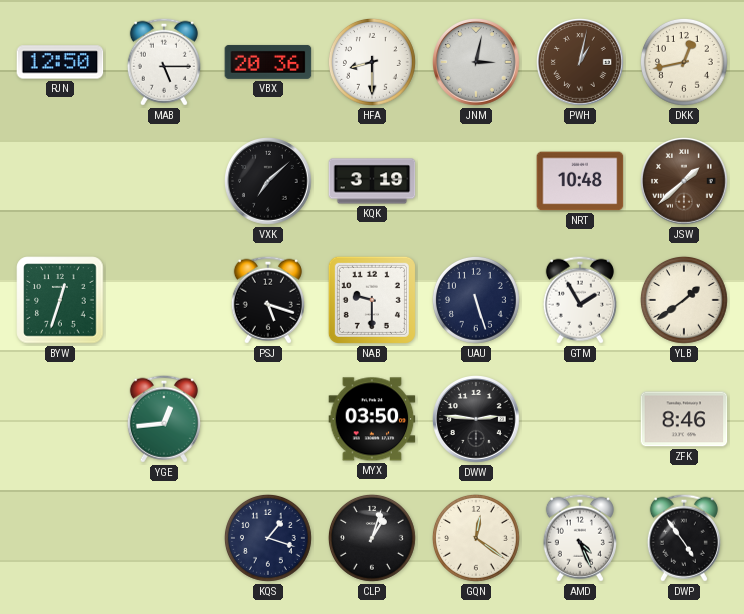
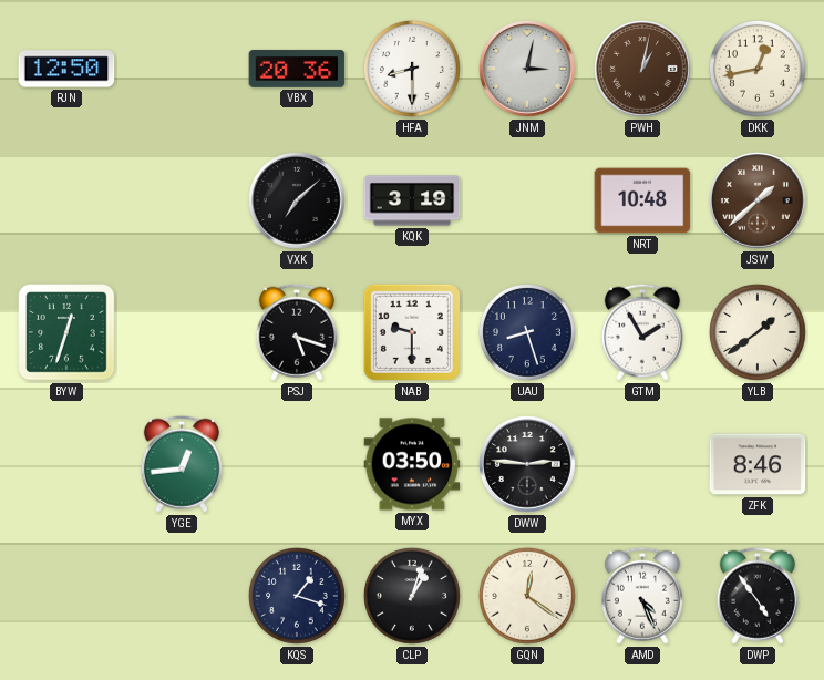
MAB: 5:15 -> none (164, 62)
UAU: 5:27 -> 8:27 (527, 332)
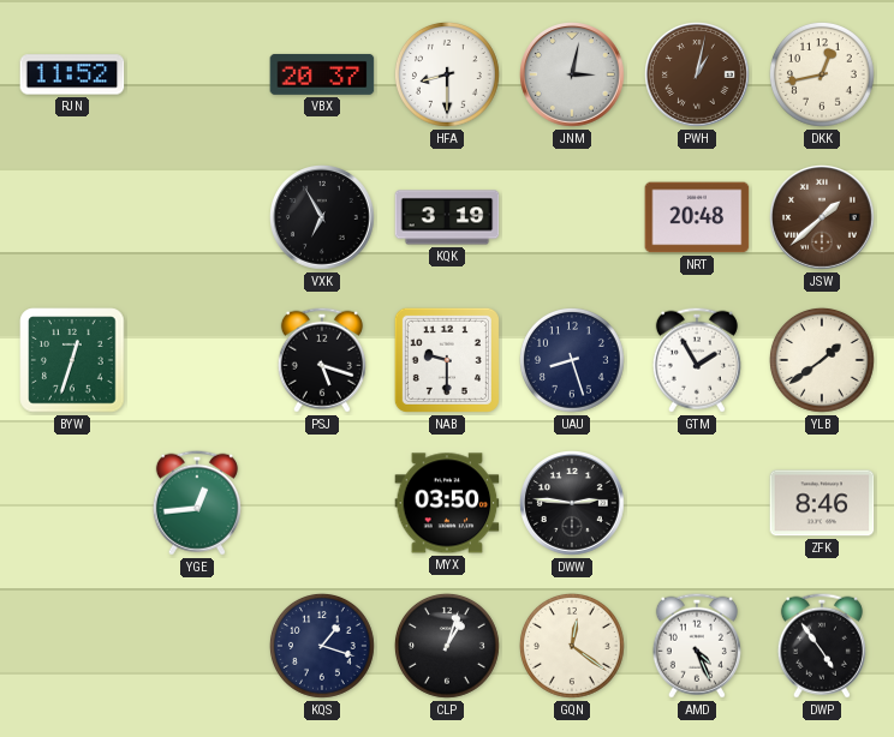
RJN: 12:50 -> 11:52 (72, 74)
VBX: 20:36 -> 20:37 (322, 74)
VXK: 7:08 -> 6:55 (323, 218)
NRT: 10:48 -> 20:48 (697, 217)
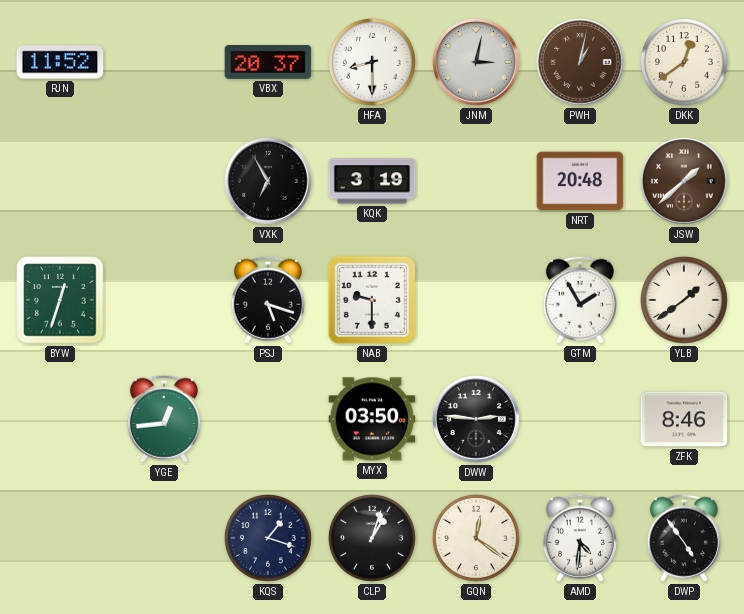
DKK: 12:43 -> 12:39 (684, 62)
UAU: 8:27 -> none (572, 360)
AMD: 4:26 -> 4:31 (580, 538)
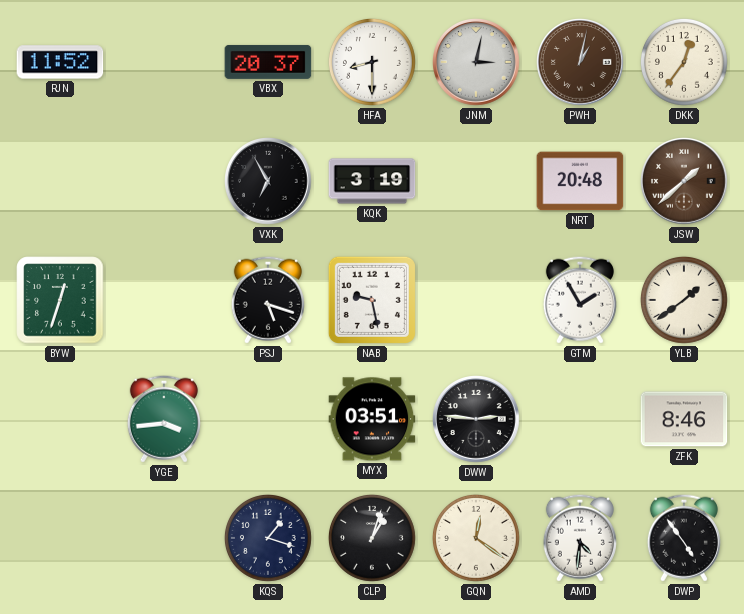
DKK: 12:39 -> 12:36 (684, 62)
NAB: 9:30 -> 9:28 (372, 300)
YGE: 12:44 -> 3:44 (164, 419)
MYX: 03:50 -> 03:51 (372, 419)
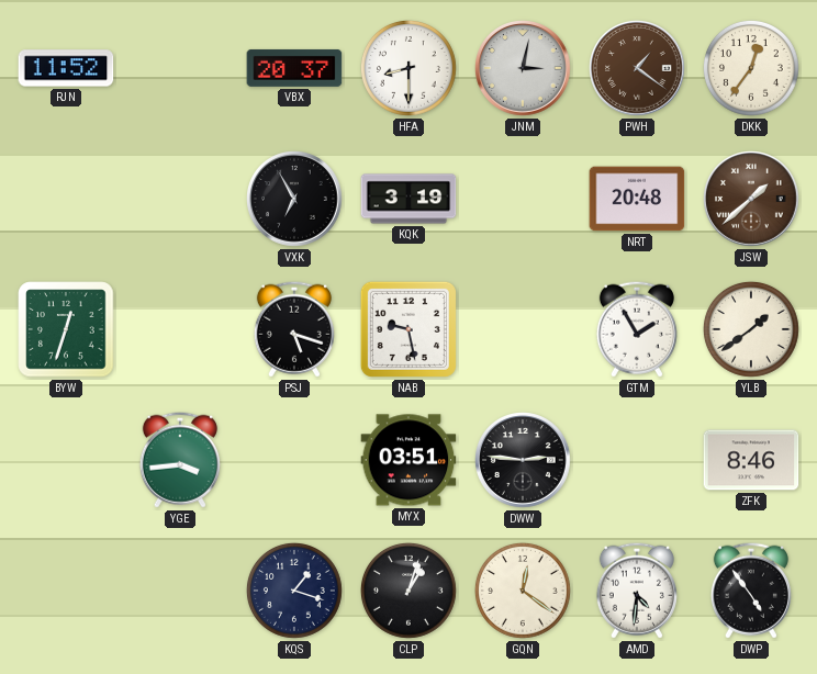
PWH: 1:02 -> 1:21 (638, 69)
